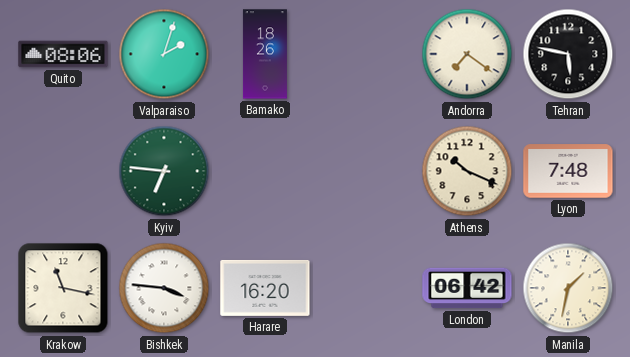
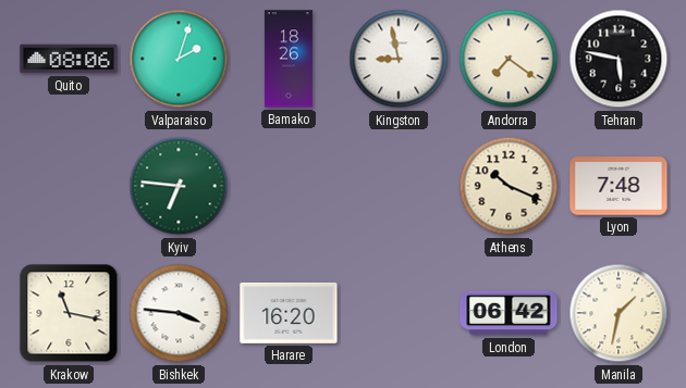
Kingston: none -> 8:58 (399, 59)
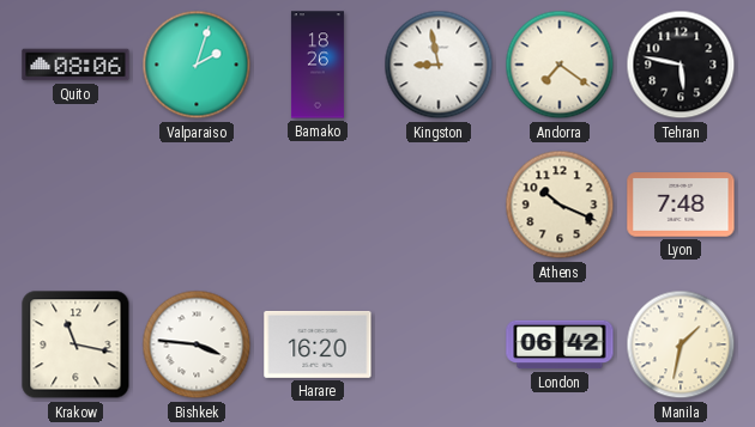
Kyiv: 6:46 -> none (179, 186)
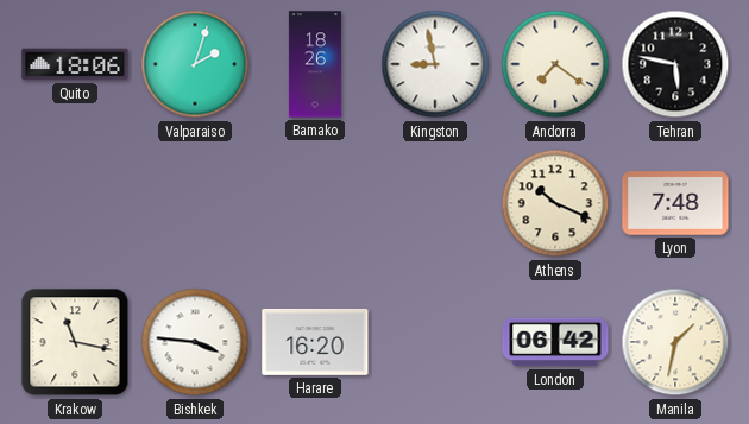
Quito: 08:06 -> 18:06 (75, 64)
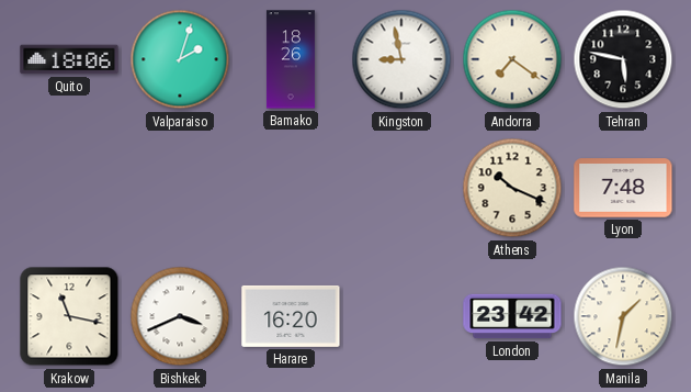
Bishkek: 3:46 -> 3:41 (180, 316)
London: 06:42 -> 23:42 (512, 316)
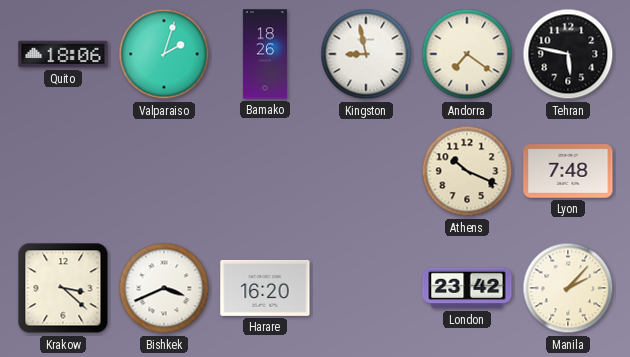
Krakow: 11:17 -> 3:22 (63, 288)
Manila: 1:32 -> 2:07 (568, 288)
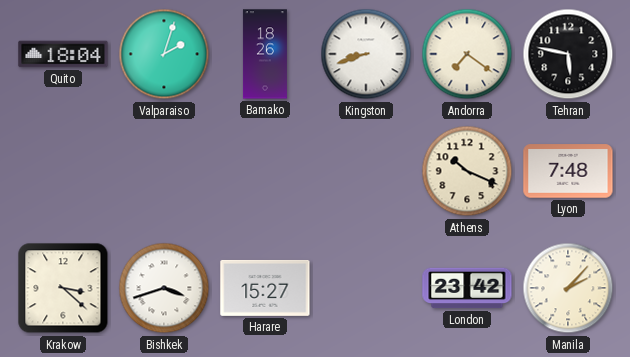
Quito: 18:06 -> 18:04 (63, 54)
Kingston: 8:58 -> 8:42 (366, 54)
Bishkek: 3:41 -> 3:42 (164, 288)
Harare: 16:20 -> 15:27 (265, 288)
